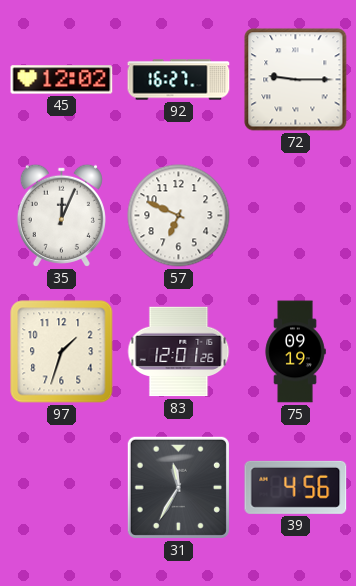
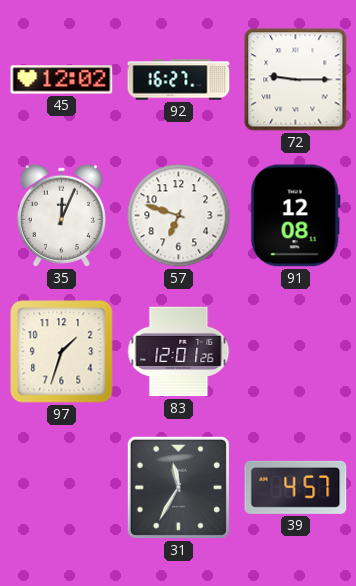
57: 6:49 -> 6:48 (179, 216)
91: none -> 12:08 (295, 216)
75: 09:19 -> none (295, 352)
39: 4:56 -> 4:57 (296, 487)
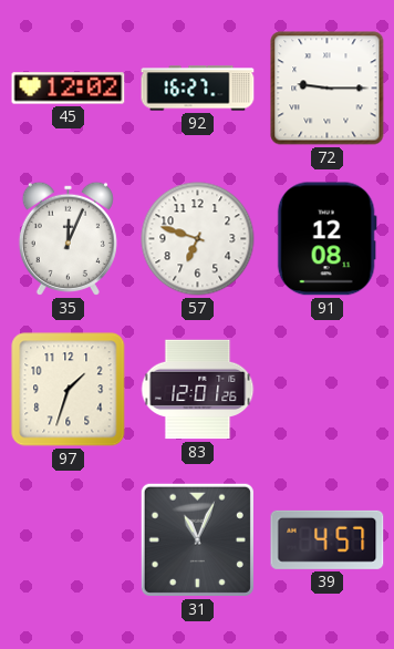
31: 11:35 -> 11:04 (197, 539)
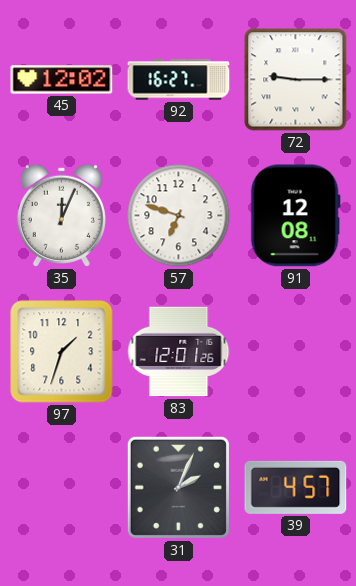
31: 11:04 -> 2:04 (178, 487)
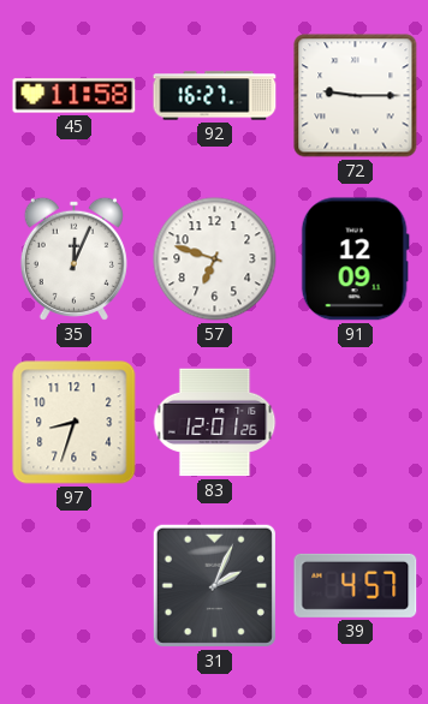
45: 12:02 -> 11:58 (75, 96)
91: 12:08 -> 12:09 (355, 259)
97: 1:33 -> 8:33 (75, 423)
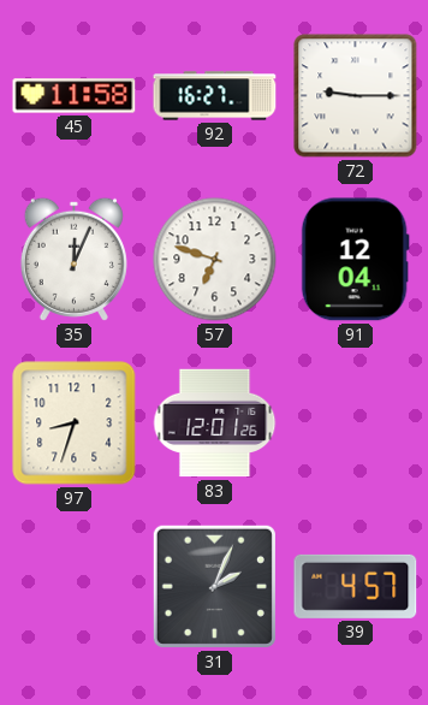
91: 12:09 -> 12:04 (355, 260)
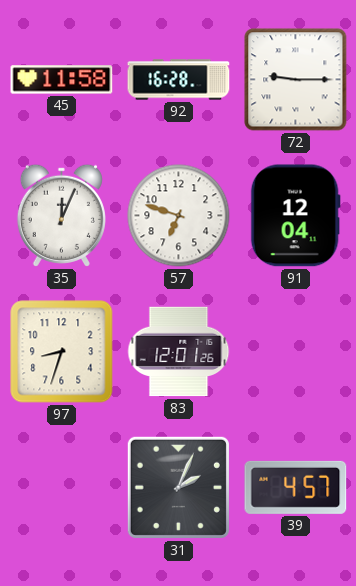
92: 16:27 -> 16:28 (179, 80)
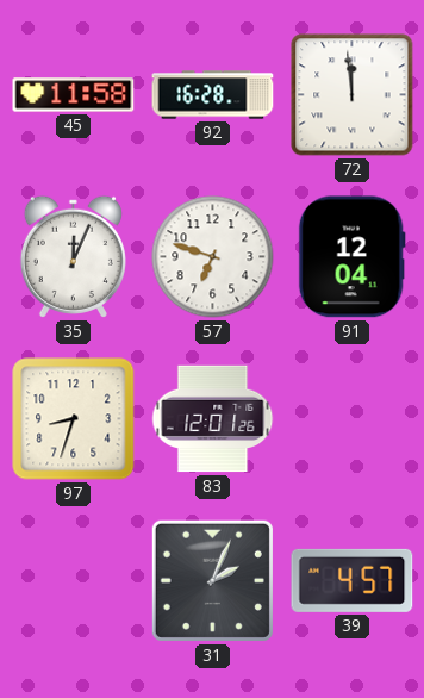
72: 9:15 -> 11:59 (353, 95)
